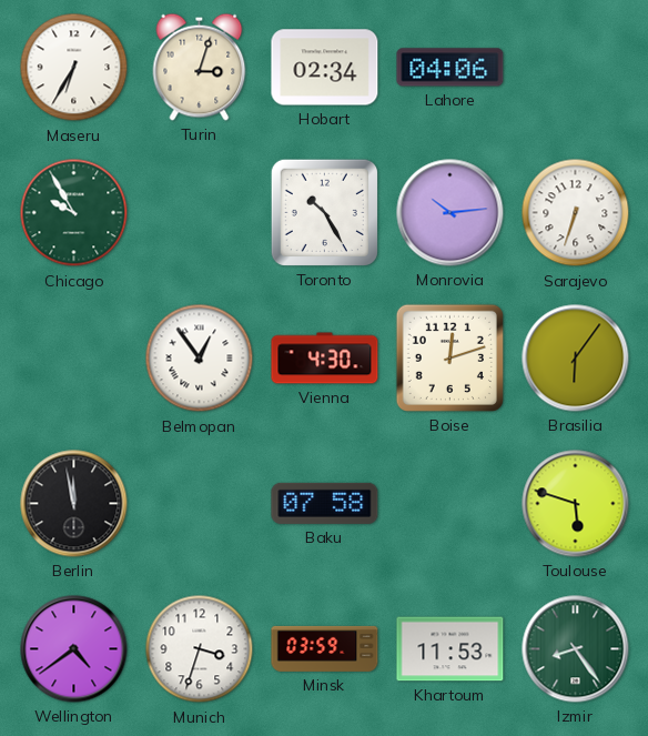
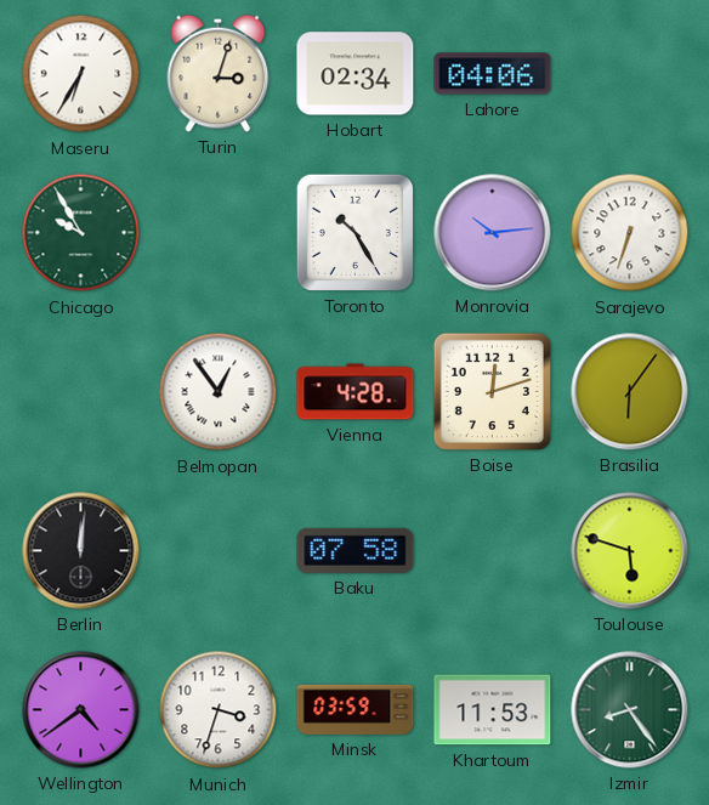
Vienna: 4:30 -> 4:28 (356, 392)
Berlin: 11:58 -> 12:01 (81, 551)
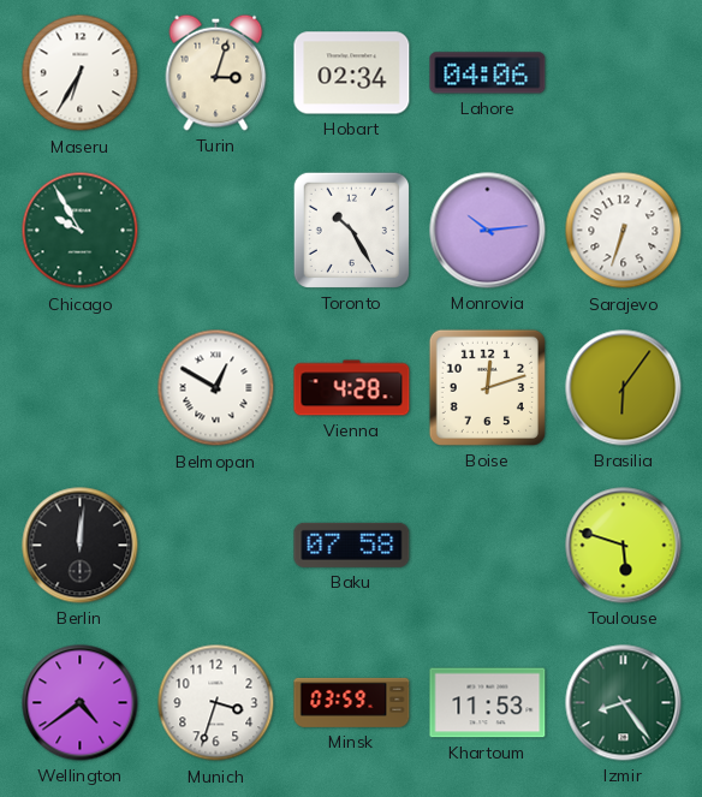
Belmopan: 12:54 -> 12:50 (216, 388)
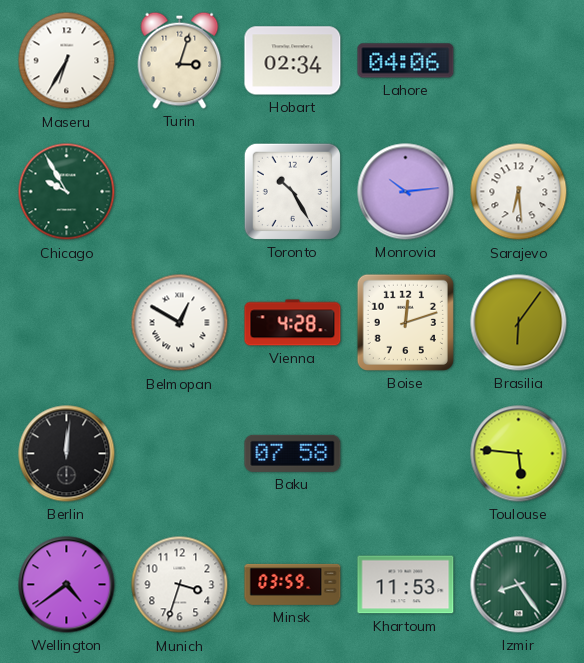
Sarajevo: 6:33 -> 6:29 (519, 192)
Toulouse: 5:48 -> 5:46 (519, 454)
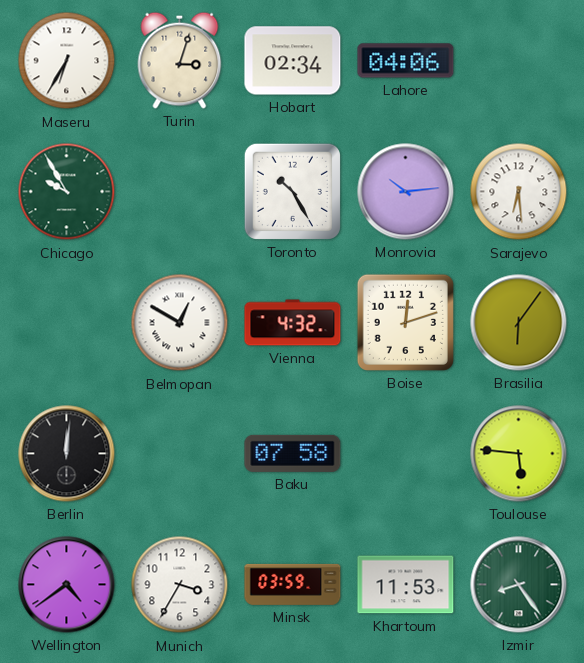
Vienna: 4:28 -> 4:32 (293, 323)
Munich: 3:33 -> 3:35 (180, 585)
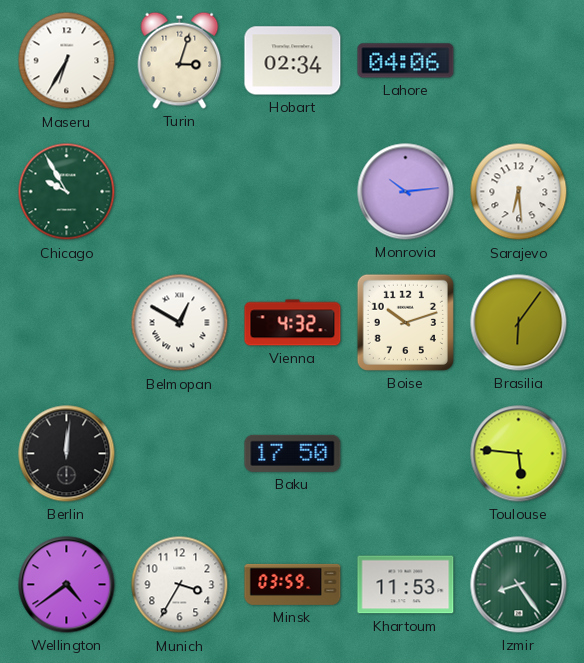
Toronto: 10:25 -> none (292, 191)
Boise: 12:12 -> 10:12 (405, 322)
Baku: 07:58 -> 17:50 (293, 453)
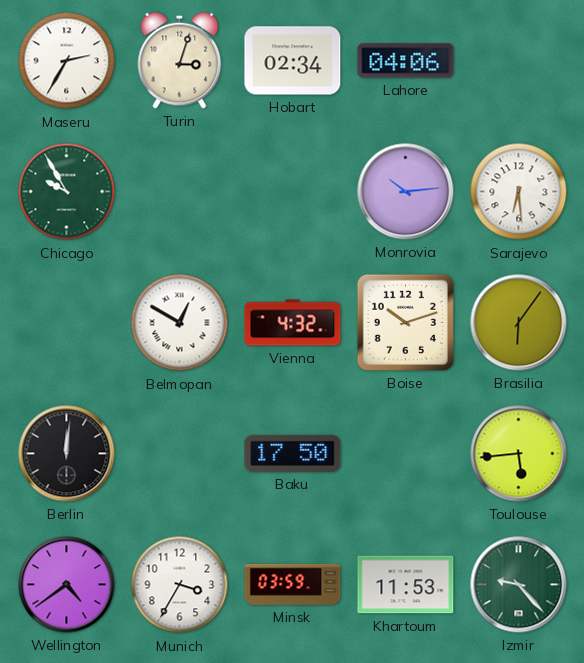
Maseru: 6:35 -> 2:35 (67, 61)
Toulouse: 5:46 -> 5:44 (519, 454)
Izmir: 8:24 -> 9:23 (519, 585)
